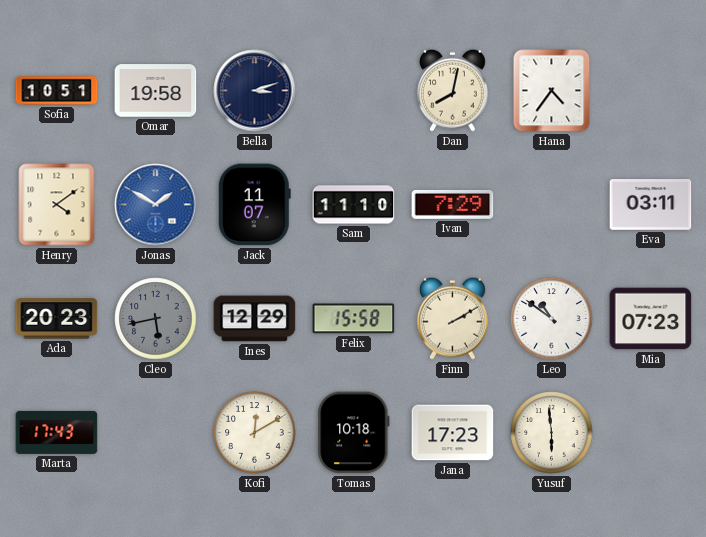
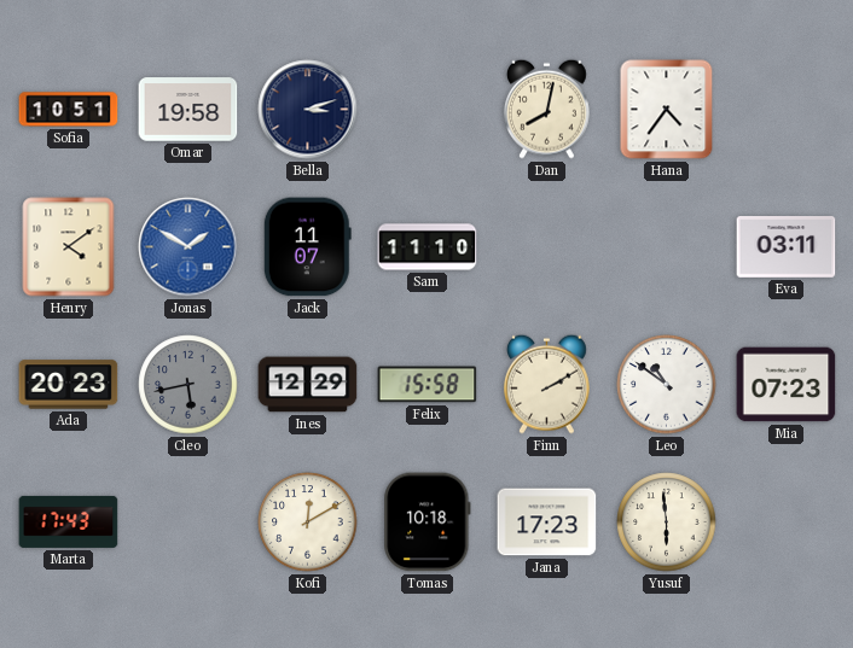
Ivan: 7:29 -> none (453, 204)
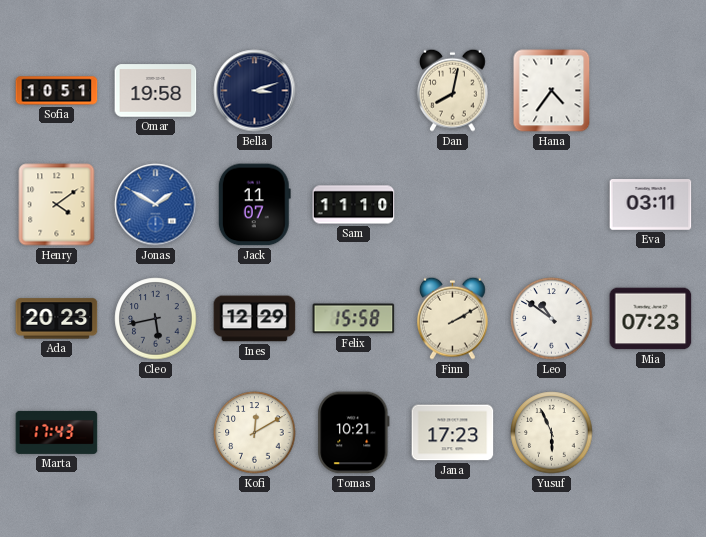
Tomas: 10:18 -> 10:21 (354, 433)
Yusuf: 5:59 -> 5:56 (552, 433)
